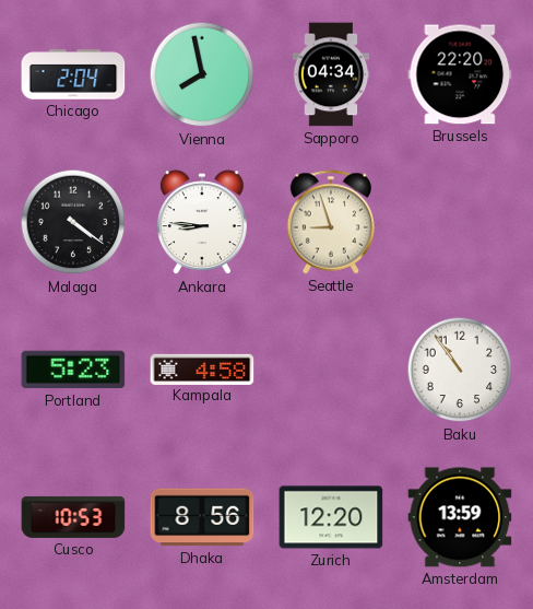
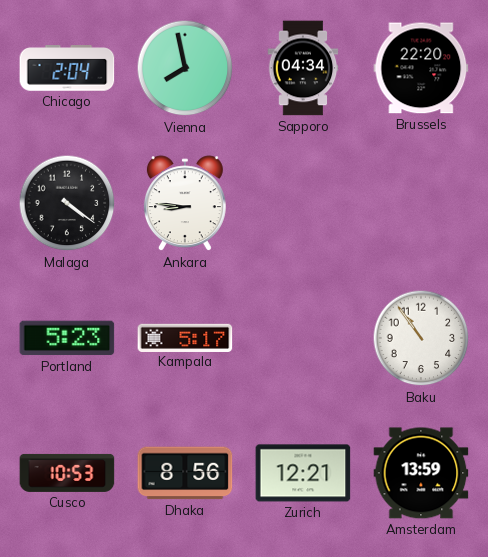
Seattle: 8:57 -> none (331, 222)
Kampala: 4:58 -> 5:17 (185, 337)
Zurich: 12:20 -> 12:21 (303, 473)
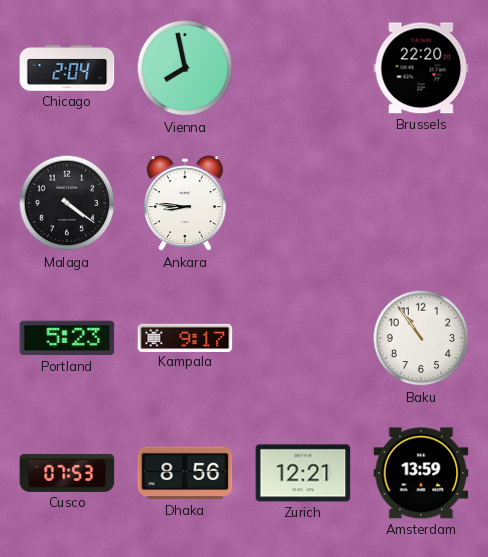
Sapporo: 04:34 -> none (303, 68)
Kampala: 5:17 -> 9:17 (185, 337)
Cusco: 10:53 -> 07:53 (67, 473)
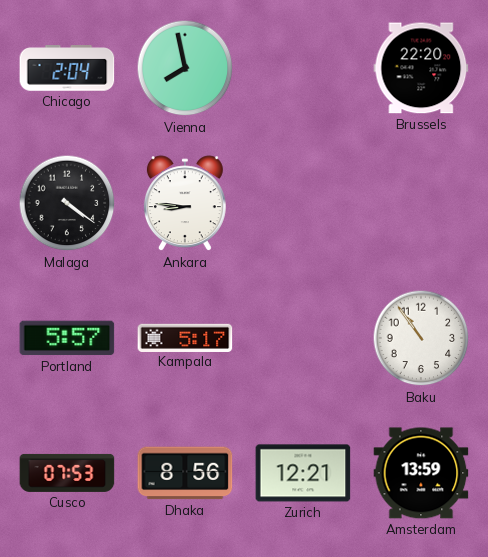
Portland: 5:23 -> 5:57 (67, 338)
Kampala: 9:17 -> 5:17 (185, 337)
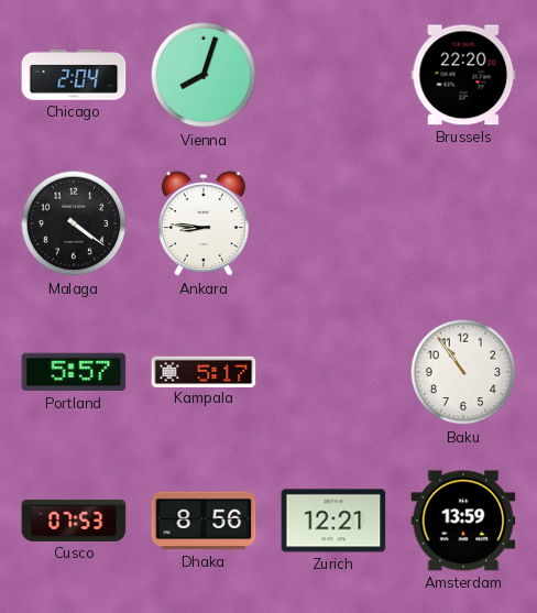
Vienna: 7:58 -> 8:03 (204, 75)
